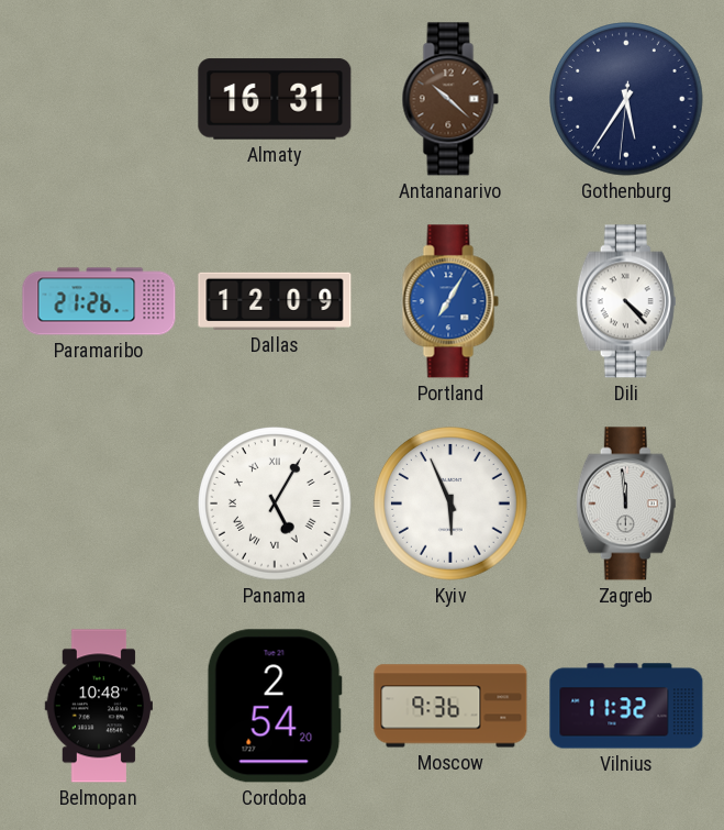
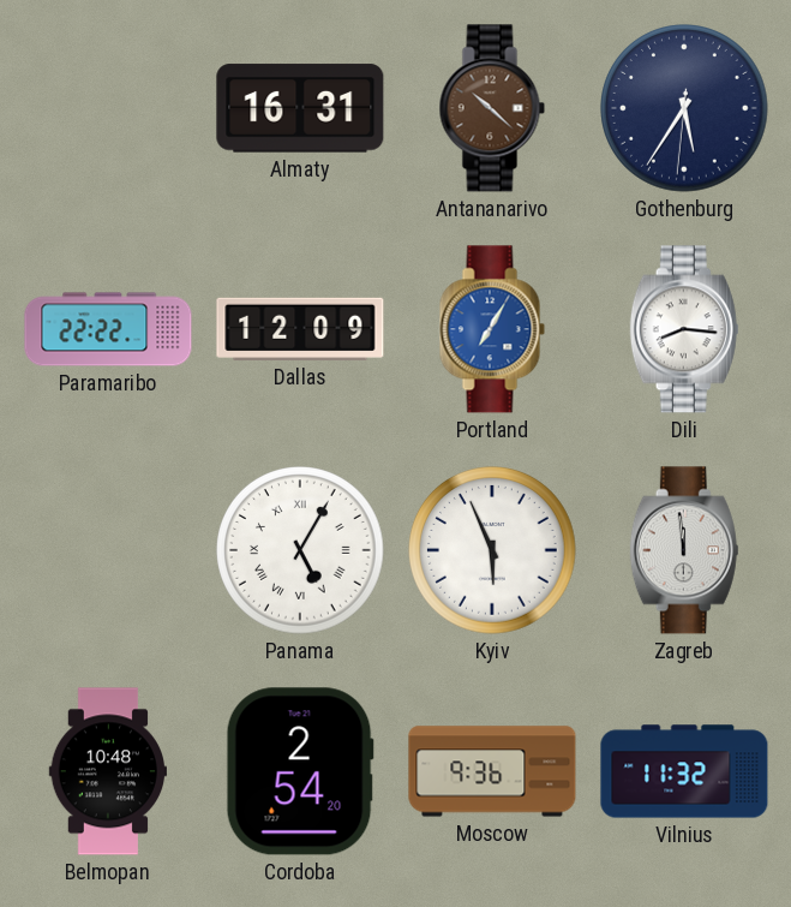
Paramaribo: 21:26 -> 22:22 (108, 329)
Dili: 4:23 -> 8:16 (684, 329)
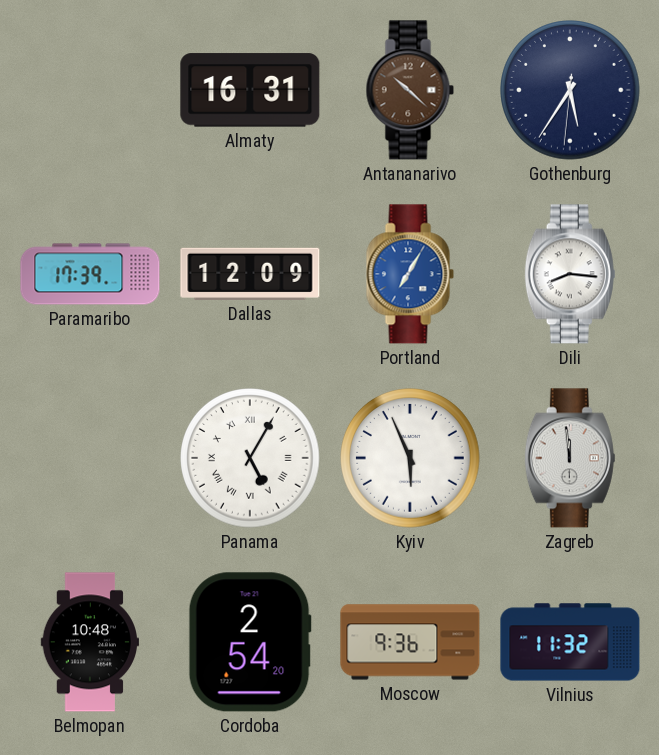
Paramaribo: 22:22 -> 17:39 (90, 274)
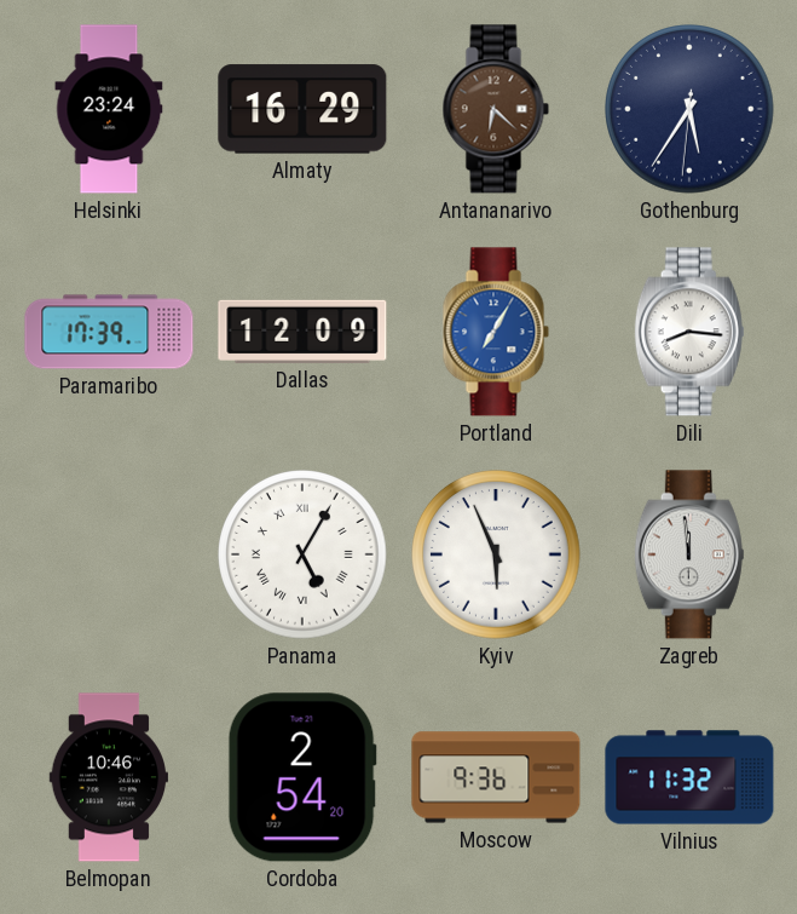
Helsinki: none -> 23:24 (109, 109)
Almaty: 16:31 -> 16:29 (302, 109)
Antananarivo: 10:22 -> 6:22 (496, 109)
Belmopan: 10:48 -> 10:46 (108, 777)
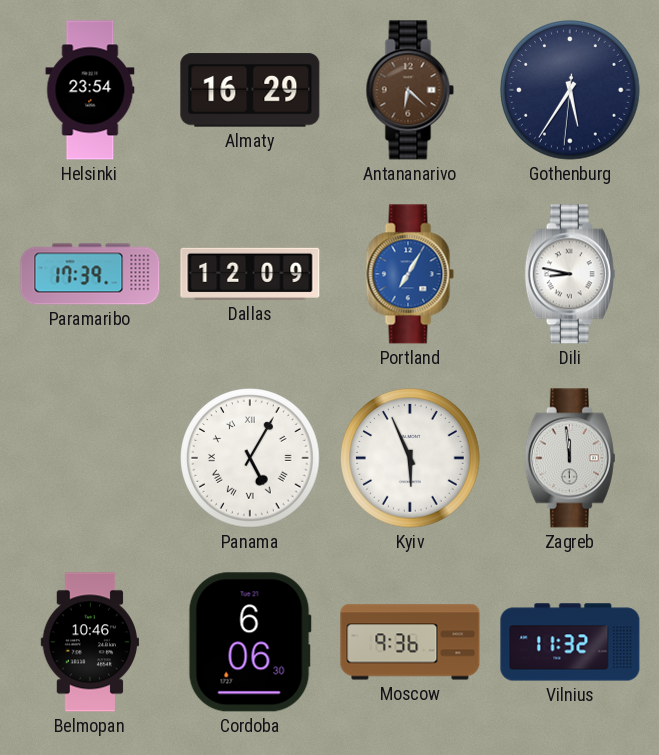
Helsinki: 23:24 -> 23:54 (90, 90)
Dili: 8:16 -> 8:47 (570, 274)
Cordoba: 2:54 -> 6:06 (250, 642)
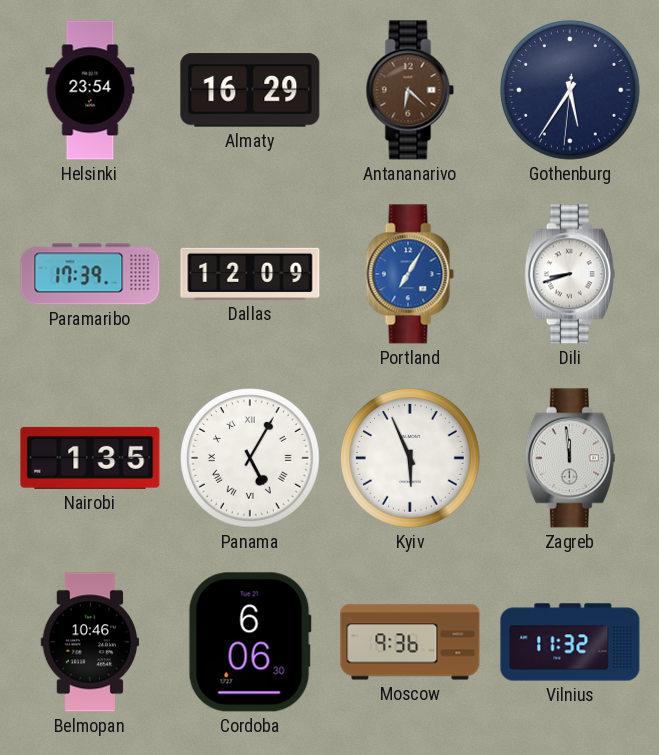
Dili: 8:47 -> 8:42 (570, 274)
Nairobi: none -> 1:35 (90, 458)
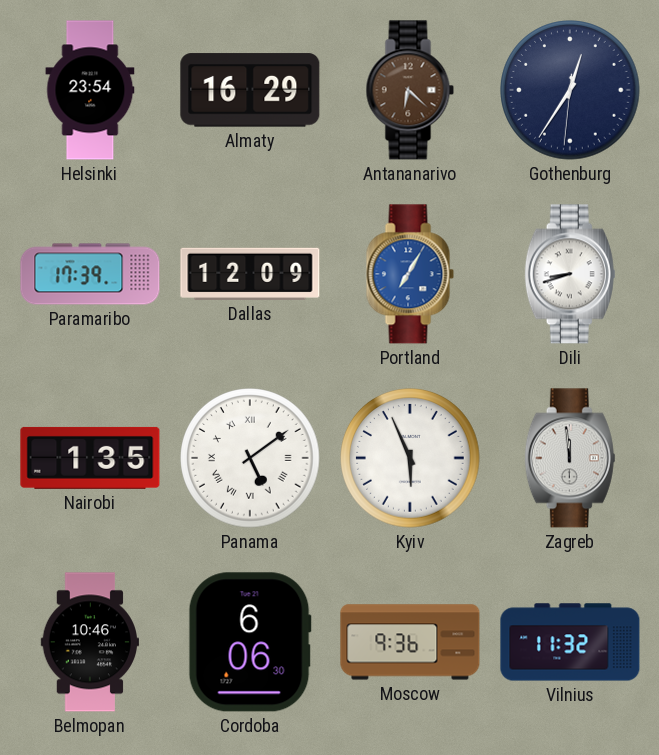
Gothenburg: 5:35 -> 12:35 (570, 90)
Panama: 5:05 -> 5:09 (250, 458)
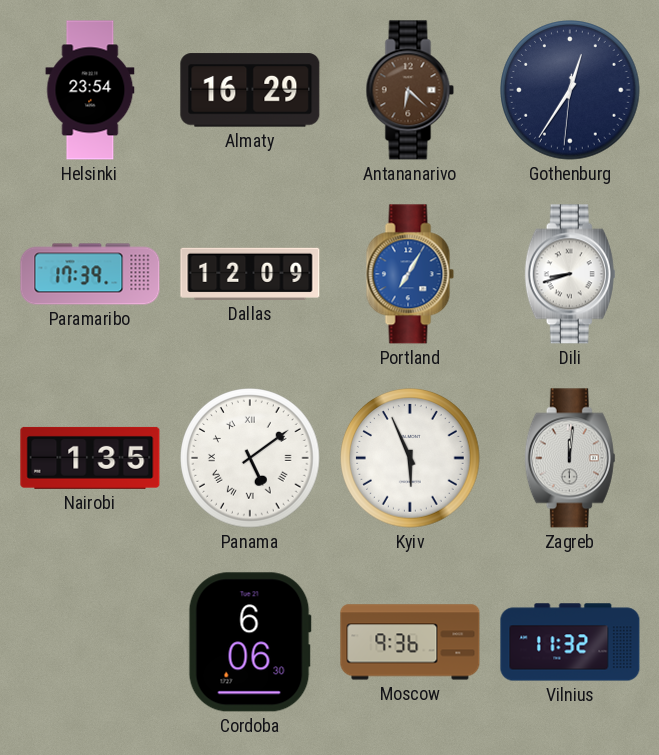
Zagreb: 11:59 -> 12:01 (570, 458)
Belmopan: 10:46 -> none (89, 642)
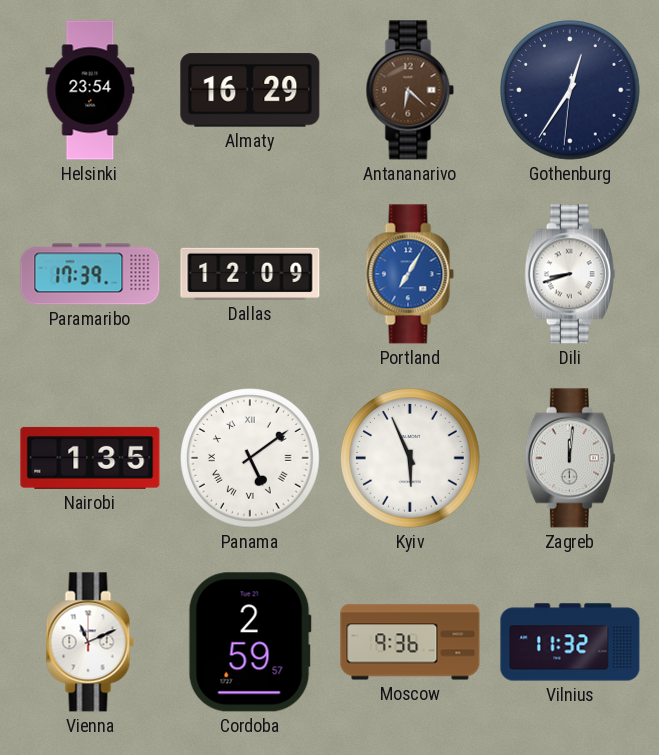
Vienna: none -> 11:11 (90, 642)
Cordoba: 6:06 -> 2:59 (250, 642)
